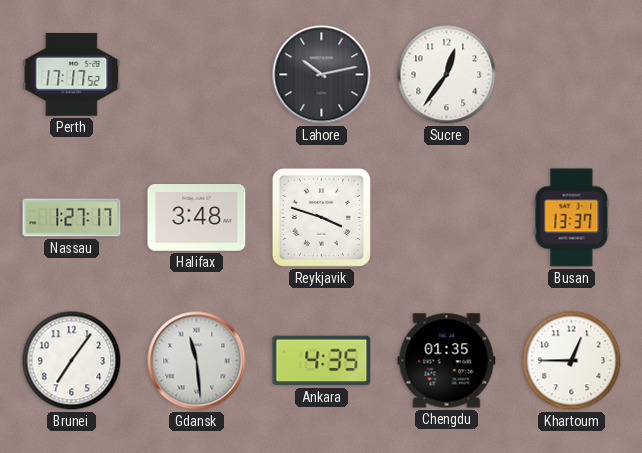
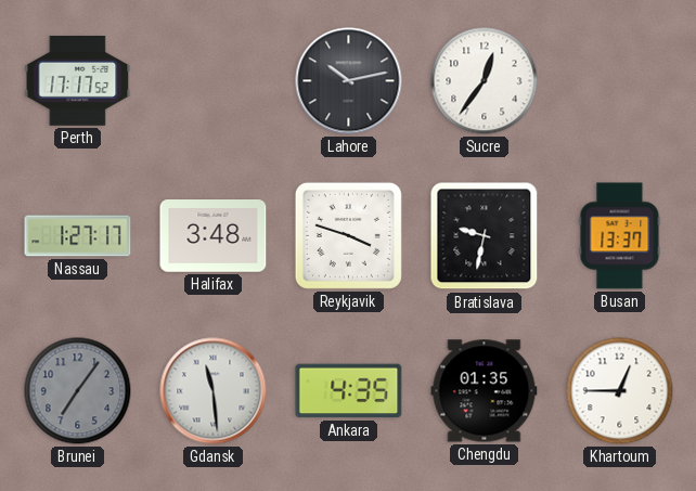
Bratislava: none -> 9:32 (485, 236)
Brunei dial: white -> grey (78, 391)
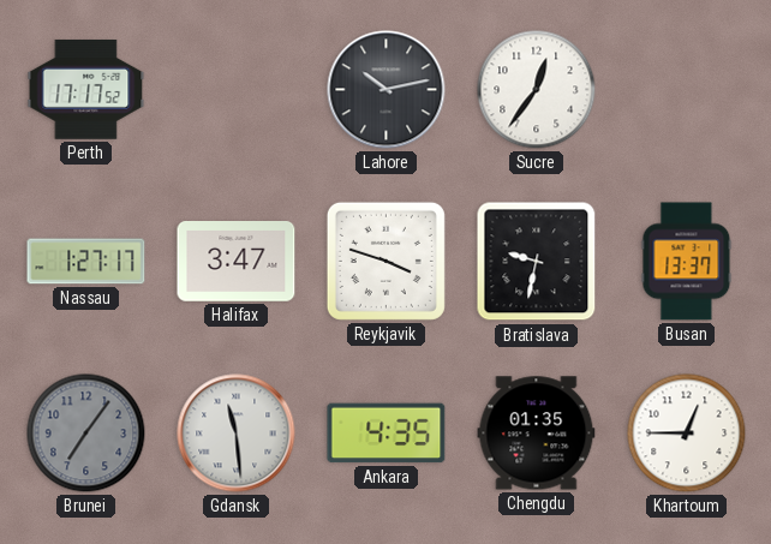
Halifax: 3:48 -> 3:47 (237, 262)
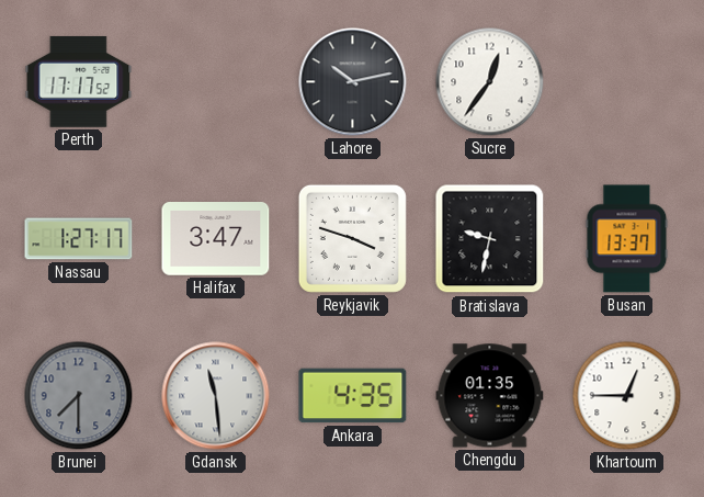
Brunei: 7:06 -> 7:30 (79, 396)
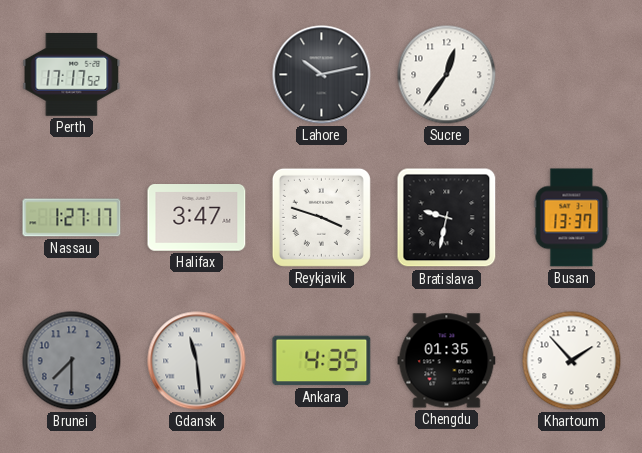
Khartoum: 12:45 -> 1:53 (572, 361)
